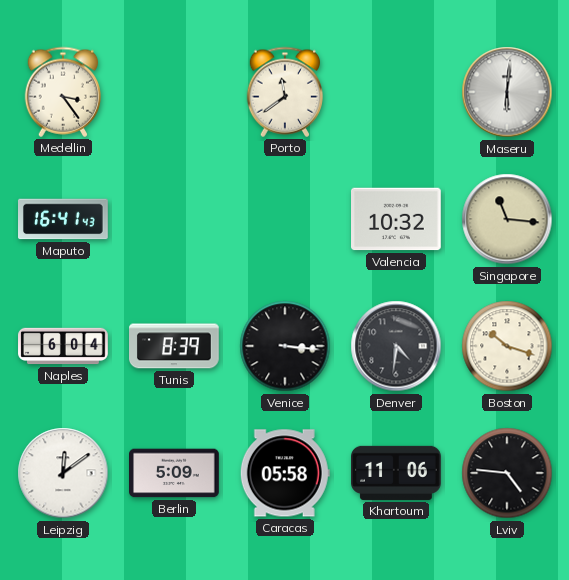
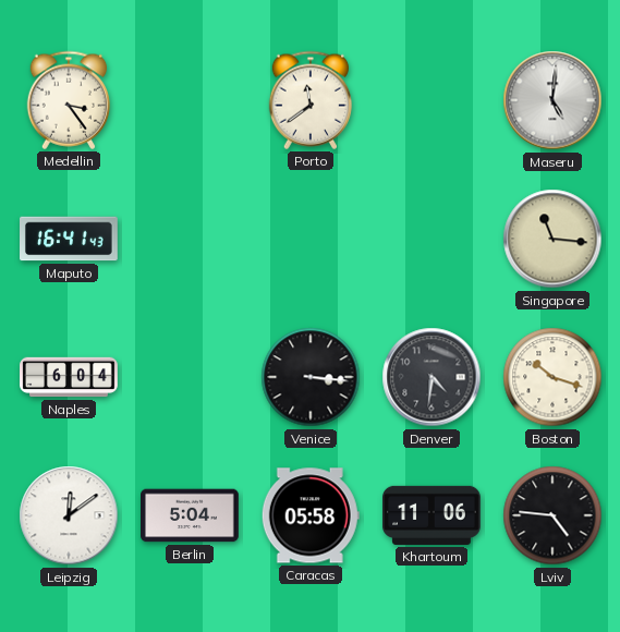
Maseru: 6:01 -> 5:01 (552, 100)
Valencia: 10:32 -> none (397, 219)
Tunis: 8:39 -> none (175, 346)
Berlin: 5:09 -> 5:04 (191, 515)
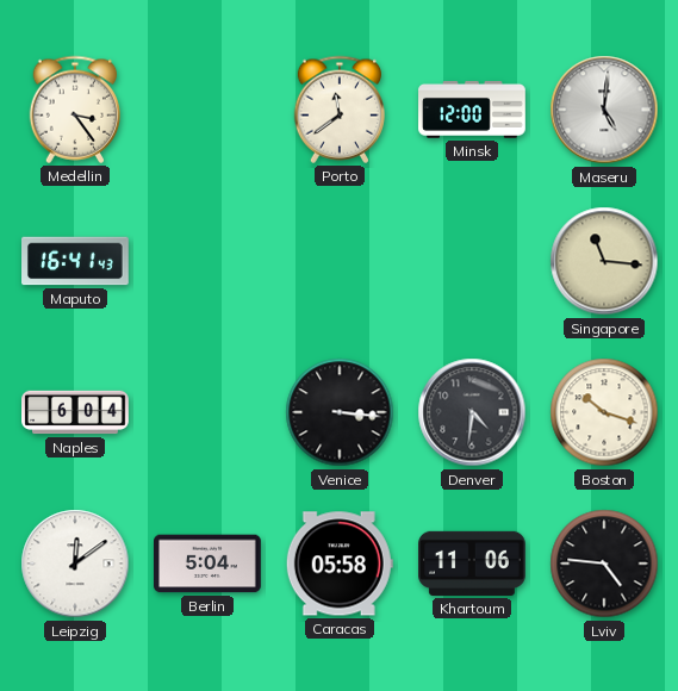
Minsk: none -> 12:00 (472, 110)
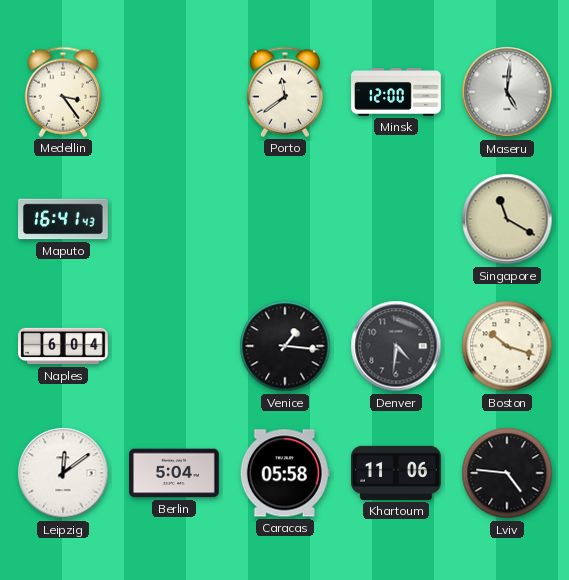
Singapore: 11:16 -> 11:20 (507, 219)
Venice: 3:16 -> 1:16 (285, 346)
